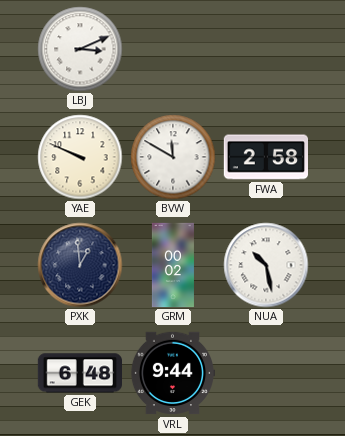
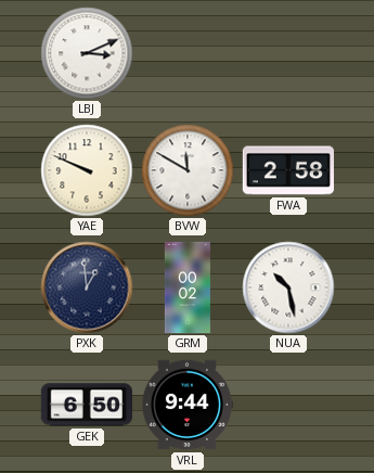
GEK: 6:48 -> 6:50 (86, 405)
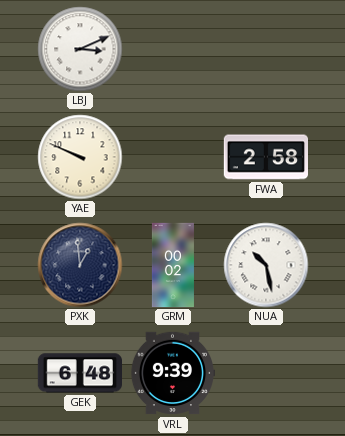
BVW: 11:50 -> none (188, 170)
GEK: 6:50 -> 6:48 (79, 373)
VRL: 9:44 -> 9:39 (172, 373)
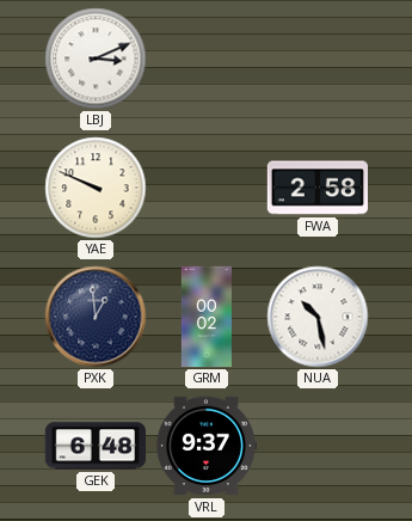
VRL: 9:39 -> 9:37 (205, 446)
